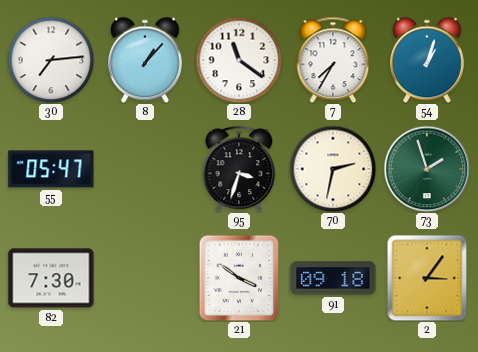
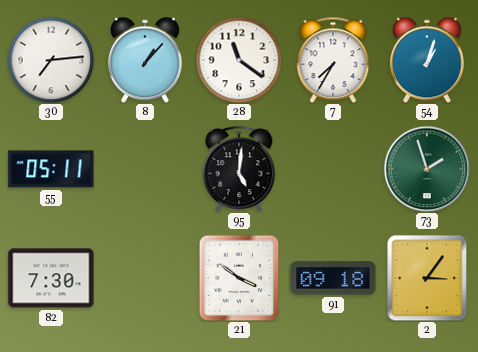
55: 05:47 -> 05:11 (51, 169)
95: 3:33 -> 5:01 (239, 169)
70: 2:32 -> none (333, 169)
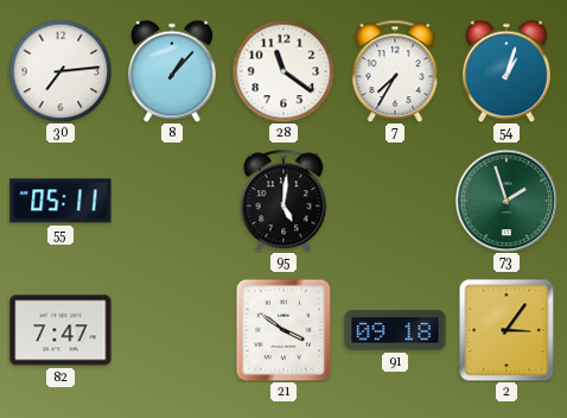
82: 7:30 -> 7:47 (60, 330)
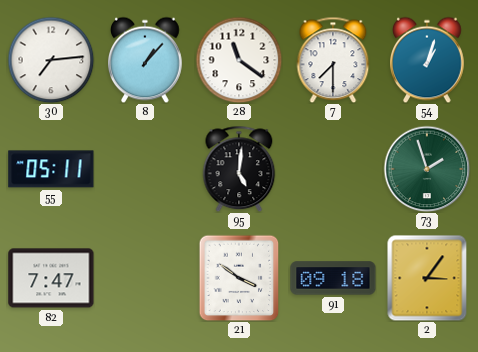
7: 7:35 -> 7:30 (333, 60)
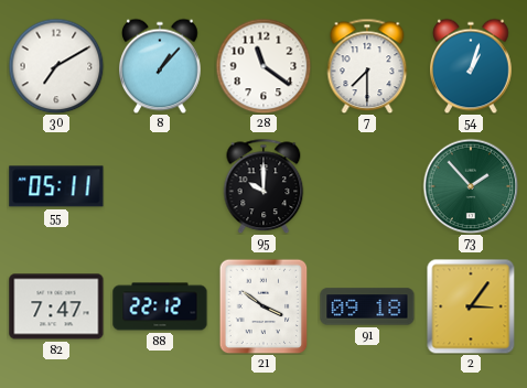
30: 7:14 -> 7:10 (56, 66)
95: 5:01 -> 10:00 (263, 186)
73: 1:57 -> 1:53 (471, 186)
88: none -> 22:12 (160, 306)
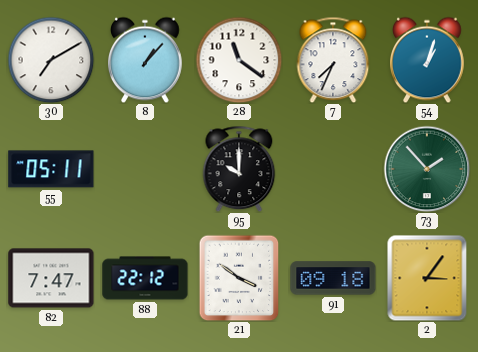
7: 7:30 -> 7:34 (333, 60)
